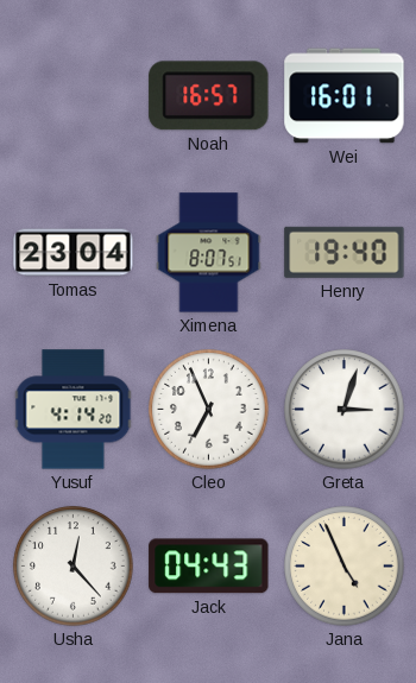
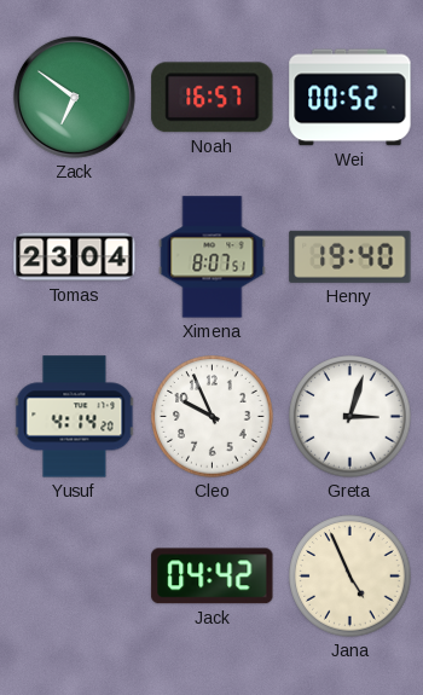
Zack: none -> 6:51 (74, 97)
Wei: 16:01 -> 00:52 (350, 98)
Cleo: 6:56 -> 9:56 (213, 417)
Usha: 12:23 -> none (74, 567)
Jack: 04:43 -> 04:42 (213, 577)
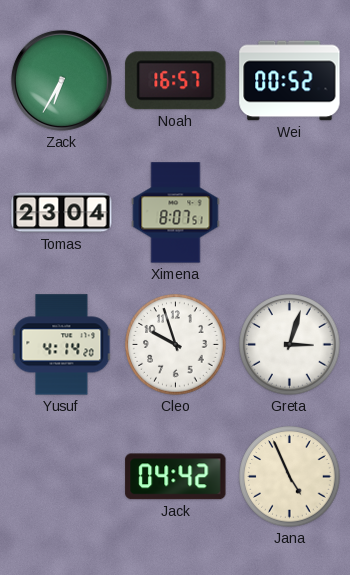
Zack: 6:51 -> 6:35 (61, 80)
Henry: 19:40 -> none (350, 256)
Cleo: 9:56 -> 9:57 (176, 345)
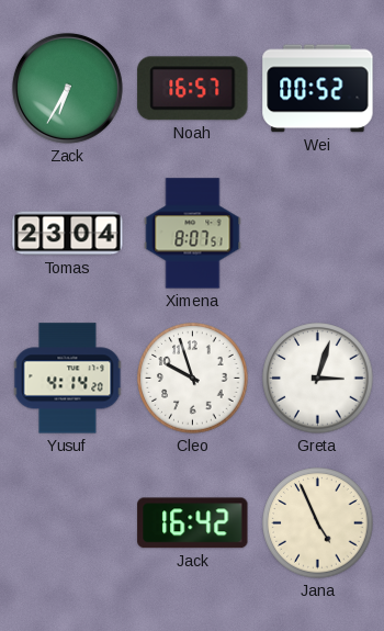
Jack: 04:42 -> 16:42 (193, 523)
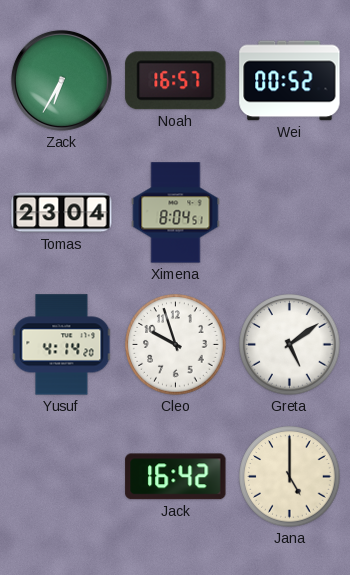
Ximena: 8:07 -> 8:04 (176, 213)
Greta: 3:03 -> 5:09 (290, 345)
Jana: 4:56 -> 5:00 (290, 477)
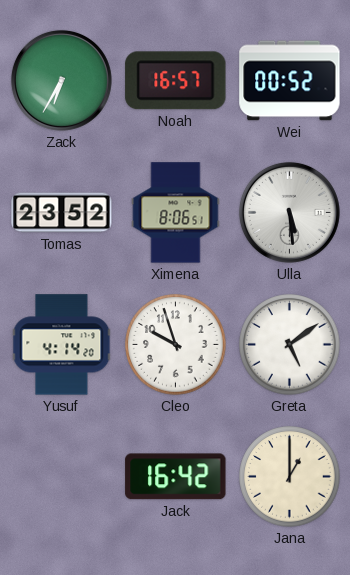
Tomas: 23:04 -> 23:52 (62, 213)
Ximena: 8:04 -> 8:06 (176, 213)
Ulla: none -> 5:29 (289, 212)
Jana: 5:00 -> 1:00 (290, 477)
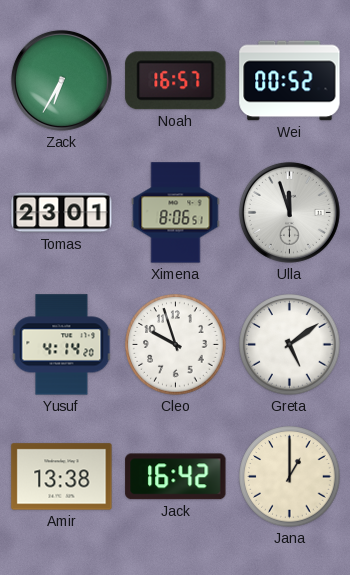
Tomas: 23:52 -> 23:01 (62, 213)
Ulla: 5:29 -> 11:57 (289, 212)
Amir: none -> 13:38 (62, 477)
